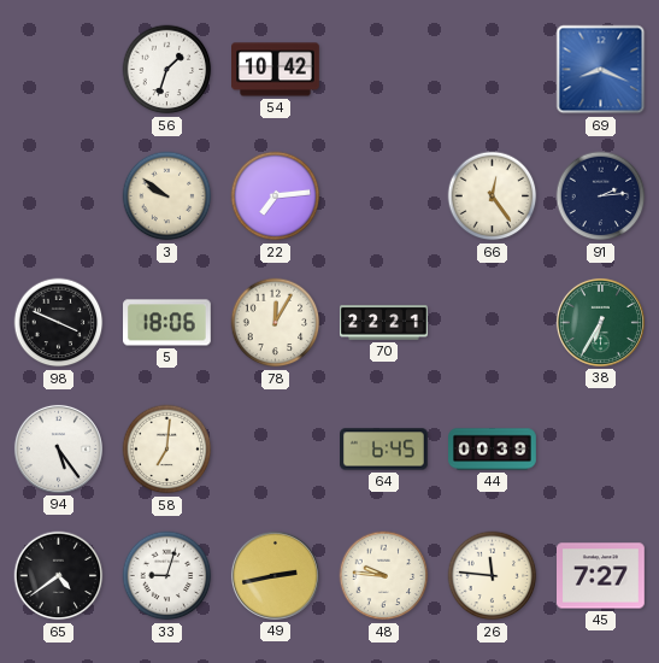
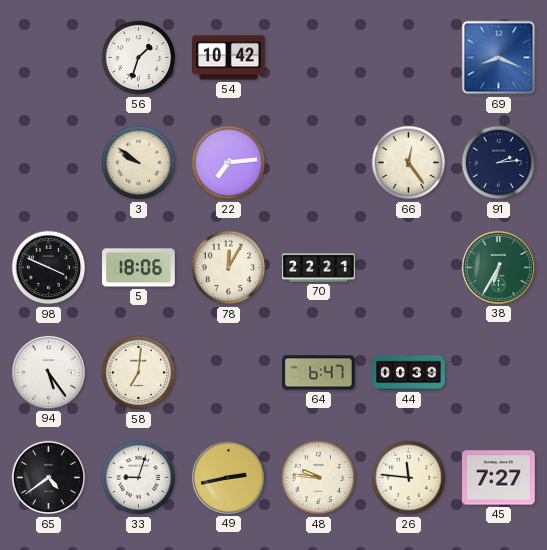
64: 6:45 -> 6:47 (319, 373)
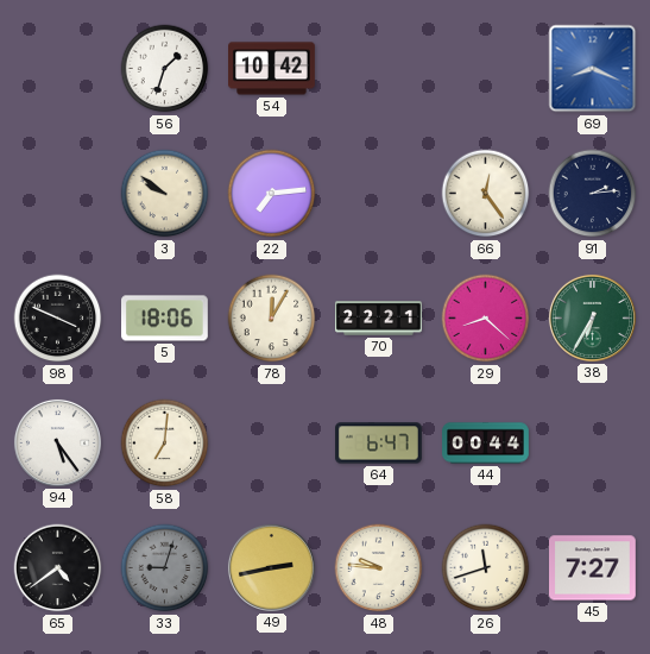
29: none -> 8:22 (486, 319)
44: 00:39 -> 00:44 (486, 444)
33 dial: white -> grey (165, 568)
26: 11:46 -> 11:42 (486, 568)
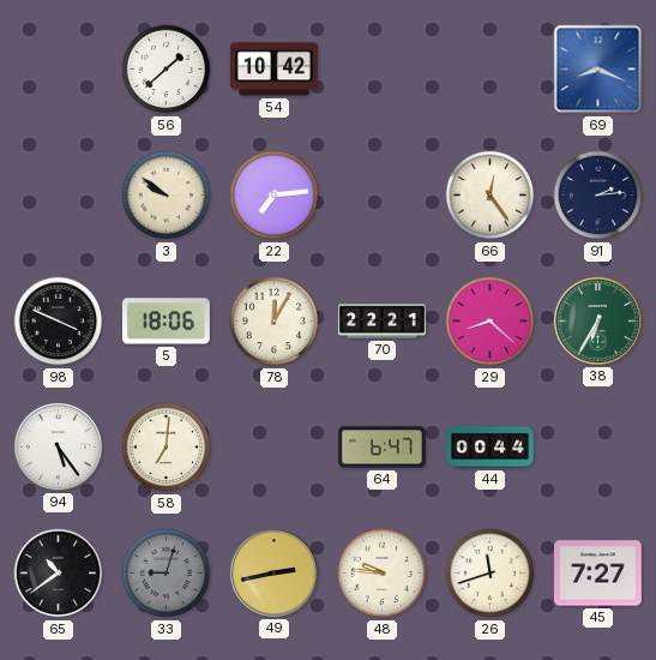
56: 1:33 -> 1:38 (167, 70)
65: 4:39 -> 10:39 (59, 574)
